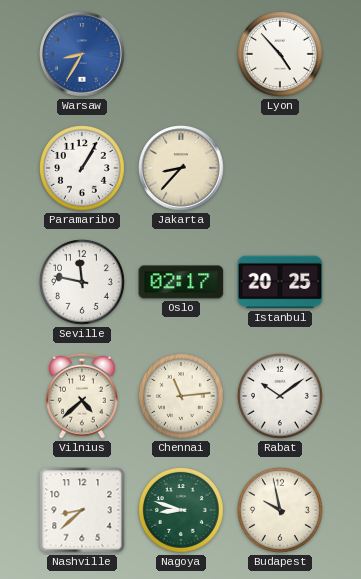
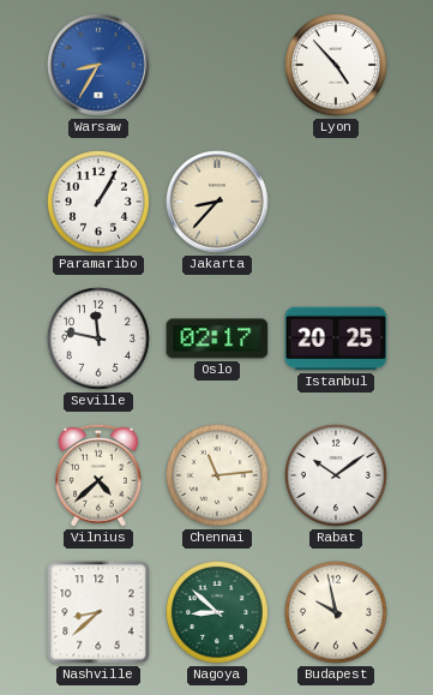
Nagoya: 8:48 -> 8:52 (218, 613)
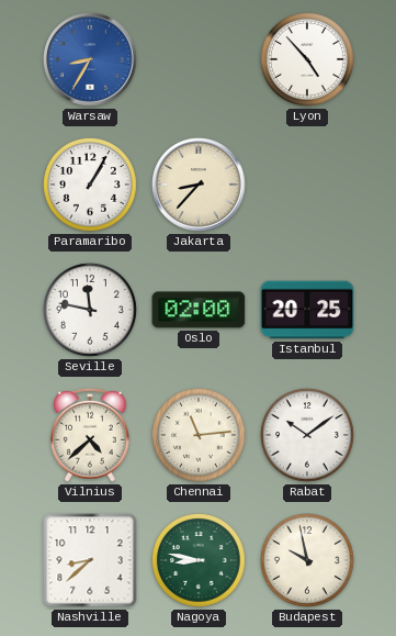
Oslo: 02:17 -> 02:00 (199, 310)
Nagoya: 8:52 -> 8:47 (200, 561)
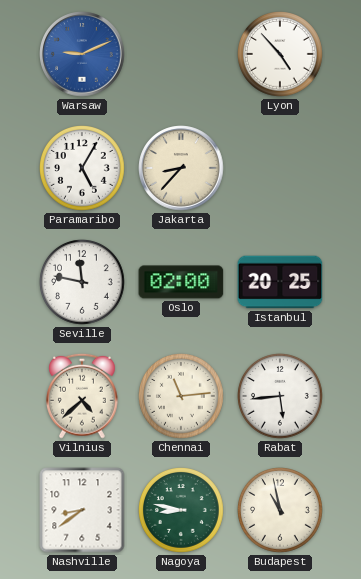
Warsaw: 8:35 -> 9:11 (82, 54)
Paramaribo: 1:05 -> 5:05 (83, 169)
Rabat: 10:09 -> 5:44 (281, 397)
Nashville: 8:38 -> 8:39 (82, 510)
Budapest: 9:58 -> 10:58 (281, 511)
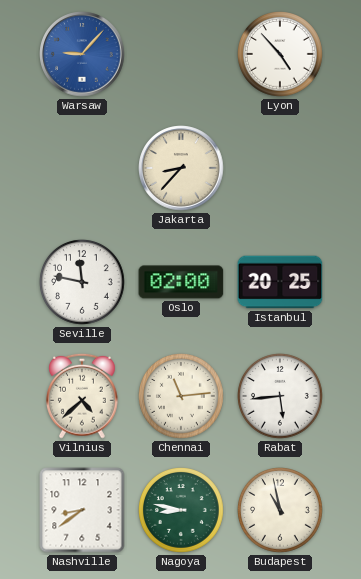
Warsaw: 9:11 -> 9:07 (82, 54)
Paramaribo: 5:05 -> none (83, 169)
